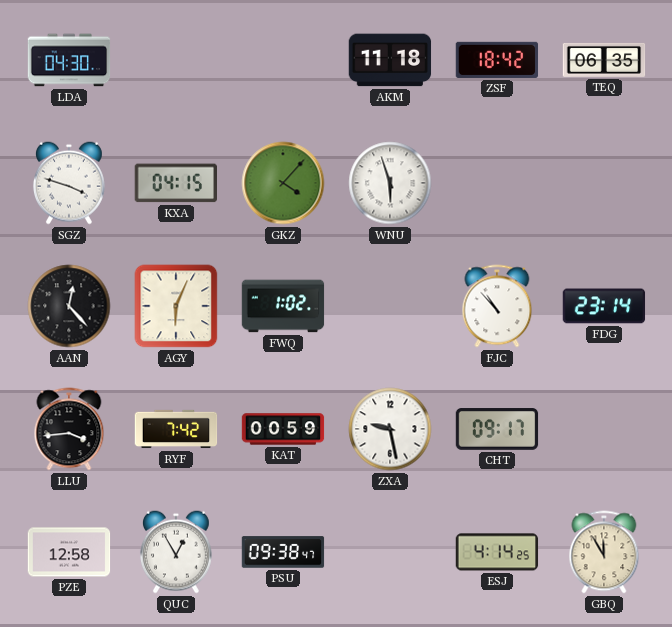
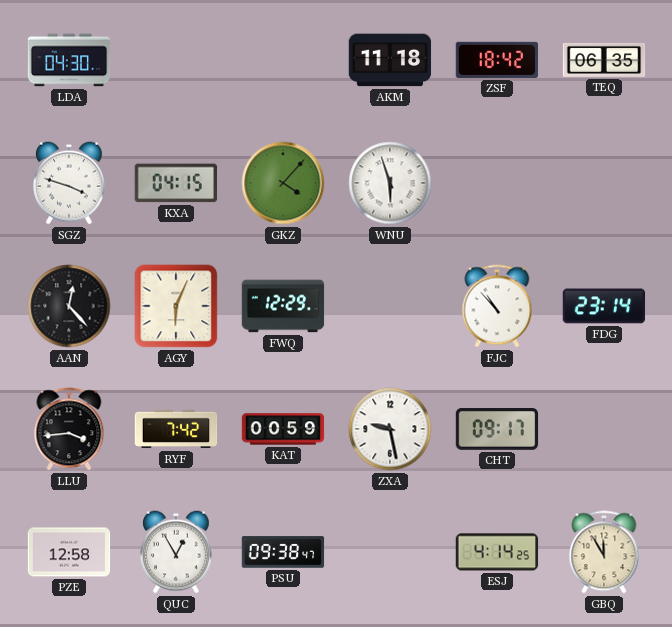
FWQ: 1:02 -> 12:29 (283, 306)
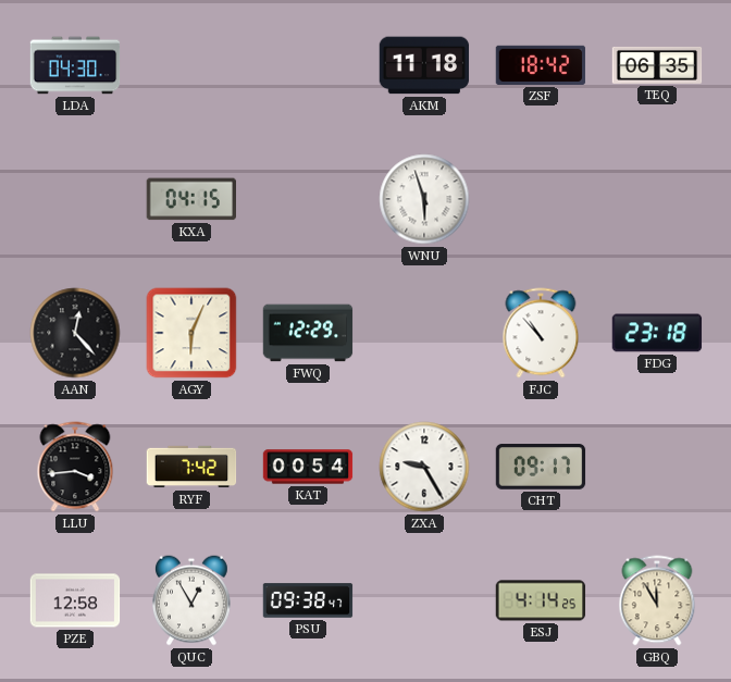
SGZ: 3:48 -> none (69, 183)
GKZ: 4:07 -> none (283, 183)
FDG: 23:14 -> 23:18 (657, 333)
KAT: 00:59 -> 00:54 (308, 467)
ZXA: 9:28 -> 9:25 (424, 467)
